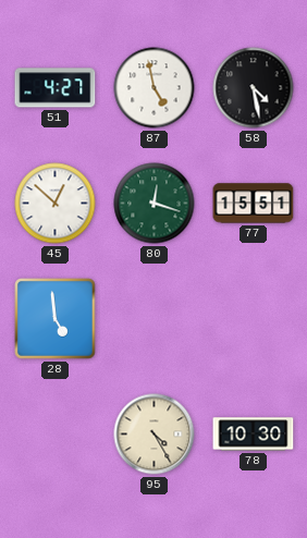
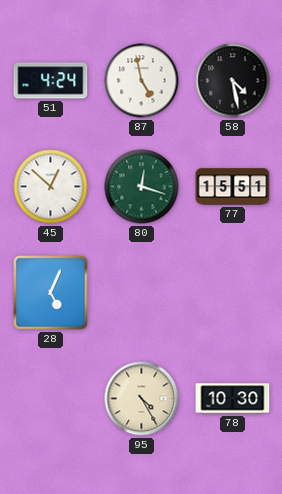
51: 4:27 -> 4:24 (51, 81)
28: 4:59 -> 5:04 (51, 293)
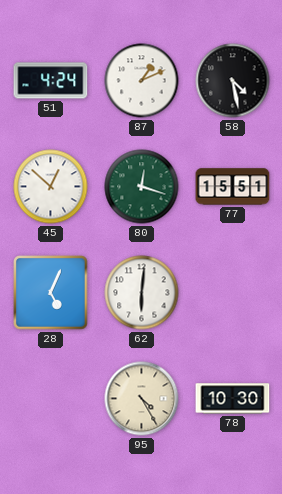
87: 4:58 -> 1:11 (142, 81)
62: none -> 6:01 (142, 293)
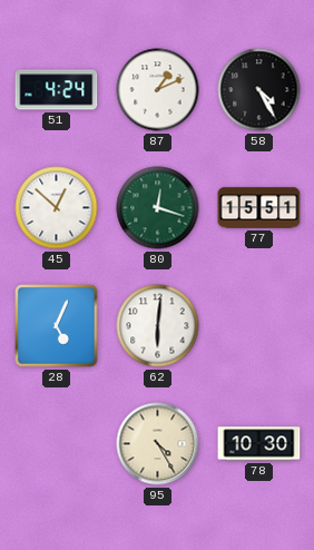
58: 4:28 -> 4:25 (259, 90)
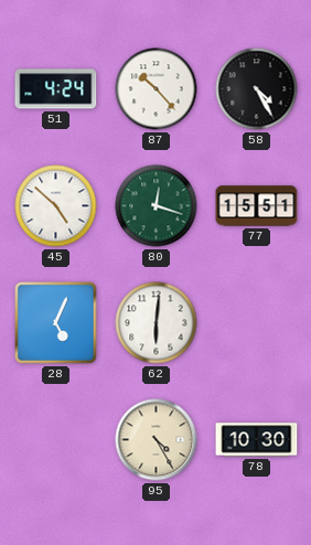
87: 1:11 -> 10:23 (157, 89)
45: 12:52 -> 4:52 (56, 206)
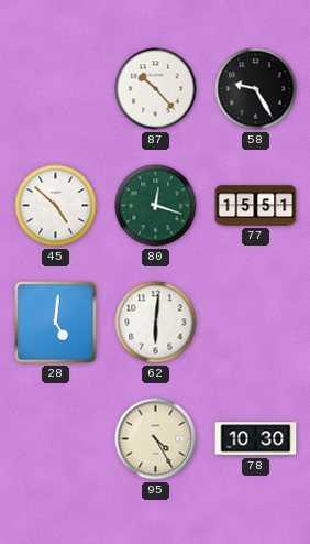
51: 4:24 -> none (56, 89)
58: 4:25 -> 9:25 (256, 89)
28: 5:04 -> 5:01 (56, 323)
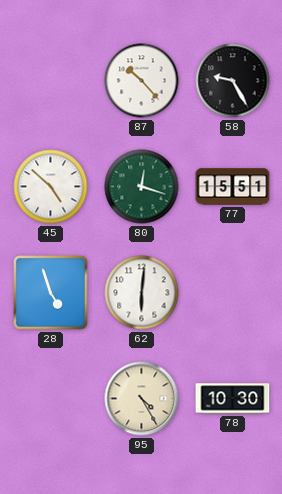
28: 5:01 -> 4:57 (51, 293)
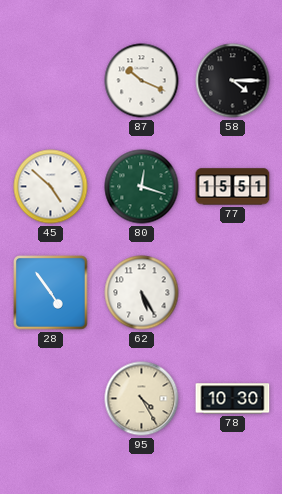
87: 10:23 -> 10:19 (142, 81)
58: 9:25 -> 4:15 (233, 81)
28: 4:57 -> 4:54 (51, 293)
62: 6:01 -> 5:25 (142, 293)
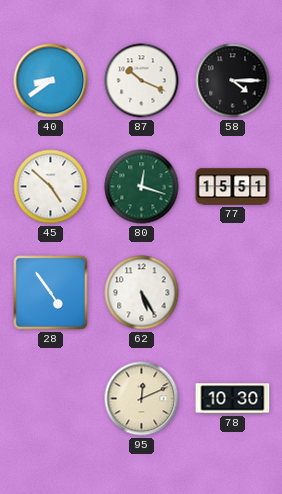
40: none -> 8:39 (51, 81)
95: 4:25 -> 12:11 (142, 399)
